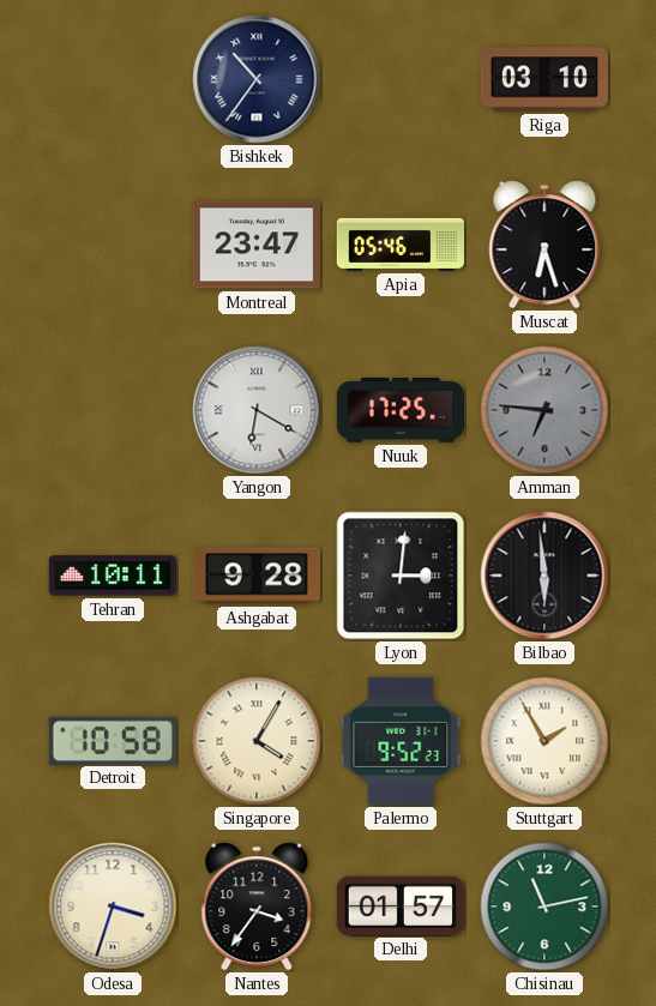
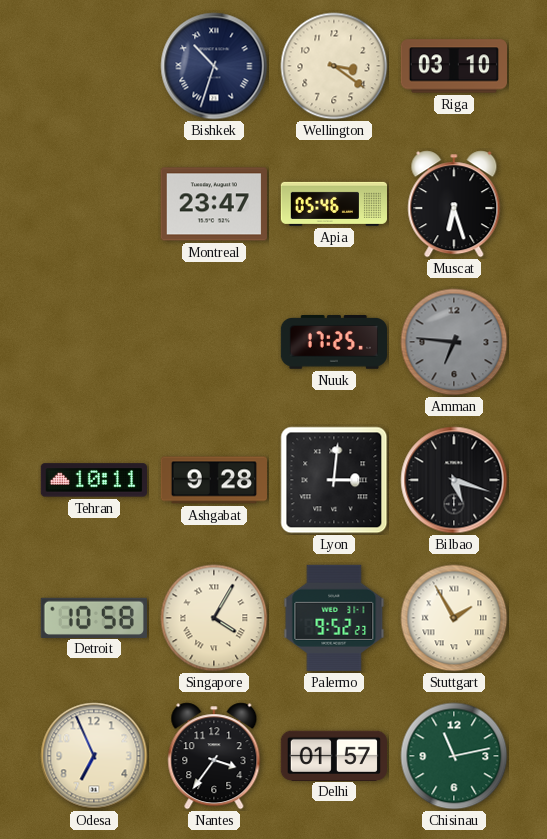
Bishkek: 10:36 -> 10:33 (214, 66)
Wellington: none -> 3:21 (334, 66)
Yangon: 6:20 -> none (257, 410)
Bilbao: 5:59 -> 5:18 (454, 480)
Odesa: 3:33 -> 6:56 (94, 756)
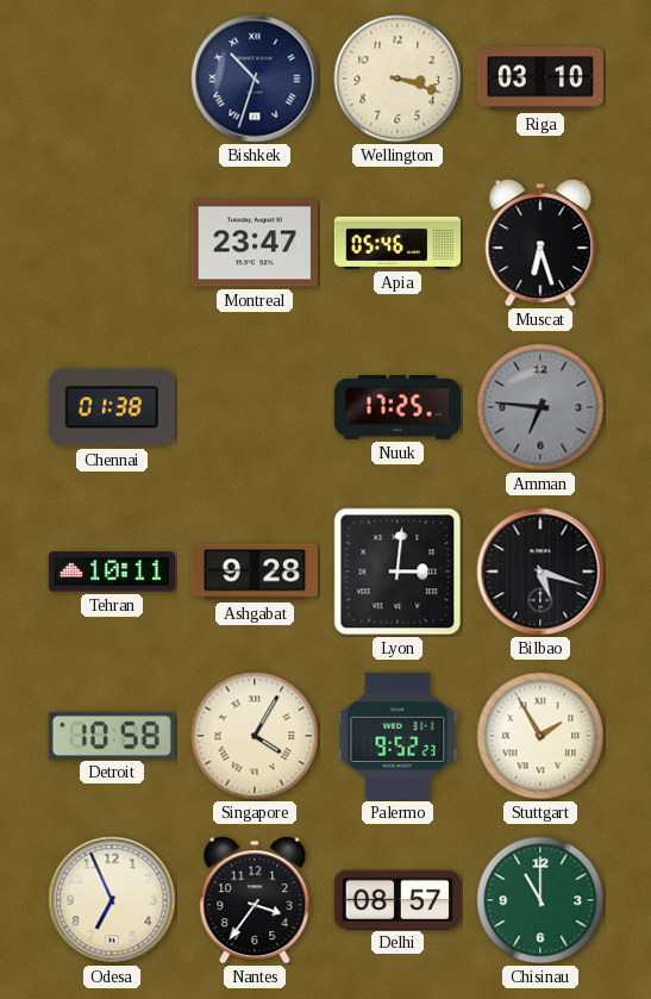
Wellington: 3:21 -> 3:18 (398, 79)
Chennai: none -> 01:38 (112, 407)
Delhi: 01:57 -> 08:57 (396, 899)
Chisinau: 11:13 -> 11:00 (540, 900)
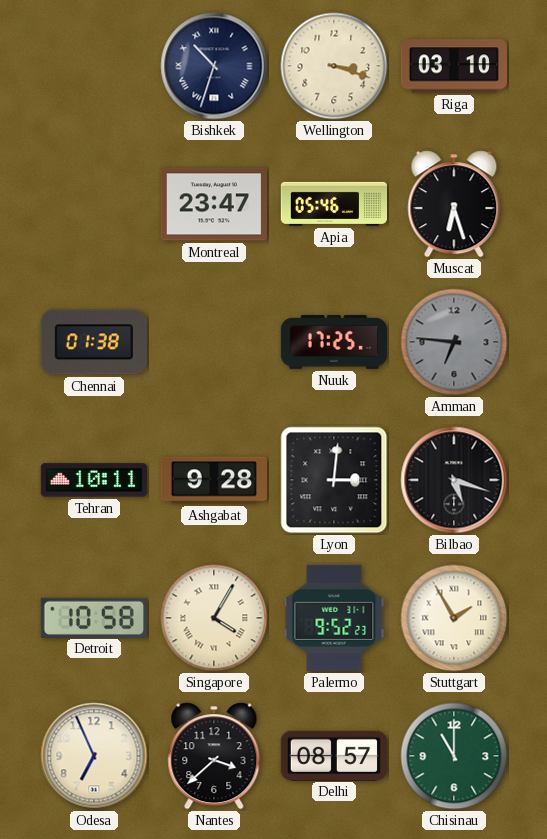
Nantes: 3:36 -> 3:38 (214, 756)
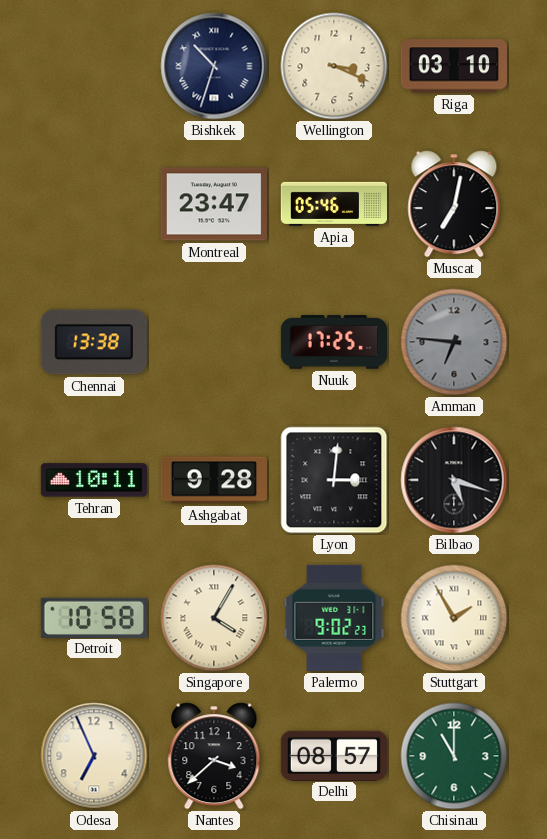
Wellington: 3:18 -> 3:19 (334, 66)
Muscat: 6:27 -> 7:02 (454, 204)
Chennai: 01:38 -> 13:38 (94, 342)
Palermo: 9:52 -> 9:02 (334, 618)
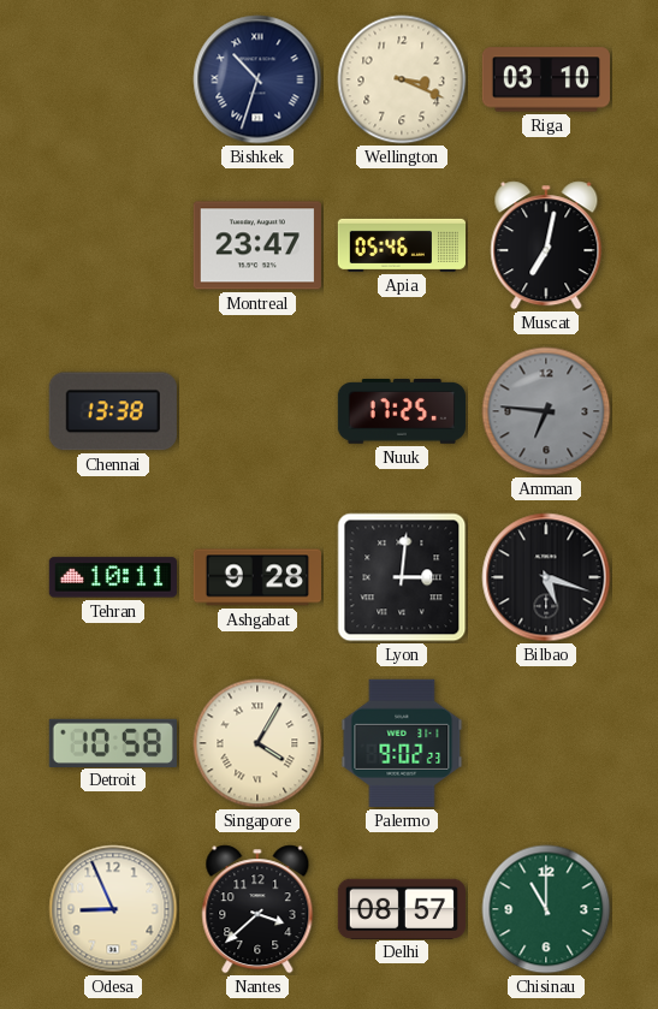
Stuttgart: 1:55 -> none (454, 618)
Odesa: 6:56 -> 8:56 (113, 909)
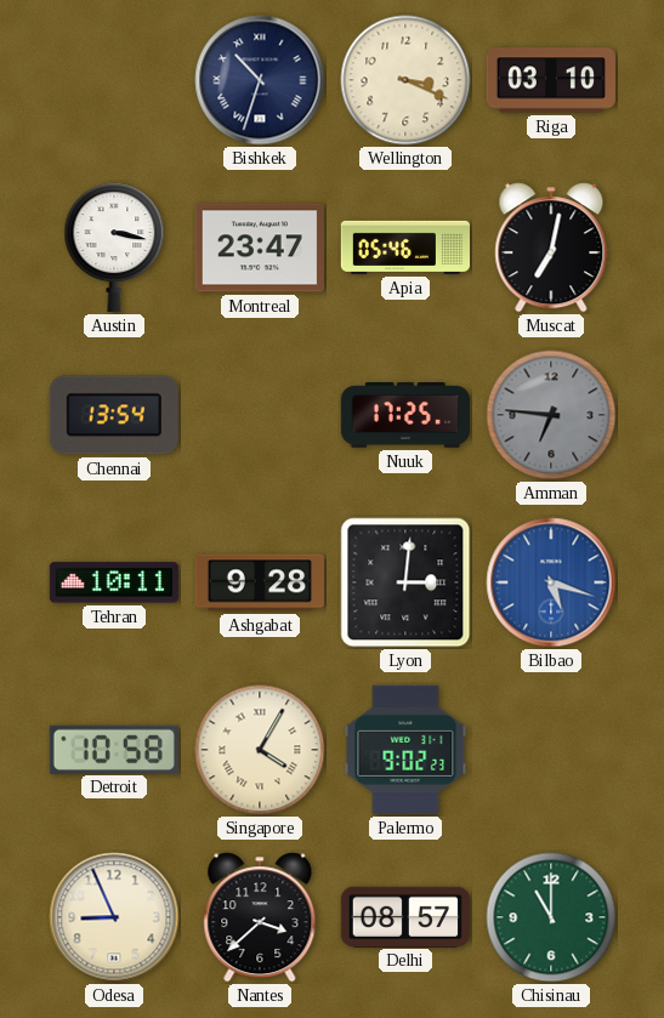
Austin: none -> 3:17 (114, 248)
Chennai: 13:38 -> 13:54 (114, 415)
Bilbao dial: black -> blue (551, 582)
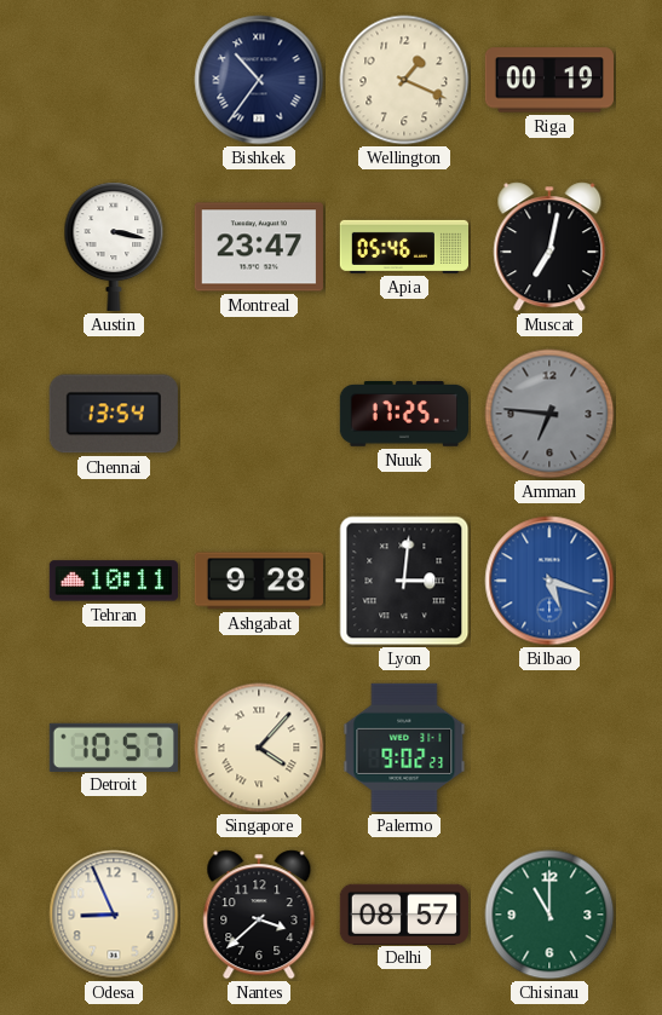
Bishkek: 10:33 -> 10:36 (259, 80)
Wellington: 3:19 -> 1:19 (404, 80)
Riga: 03:10 -> 00:19 (548, 80)
Detroit: 10:58 -> 10:57 (114, 746)
Singapore: 4:05 -> 4:07 (259, 748)
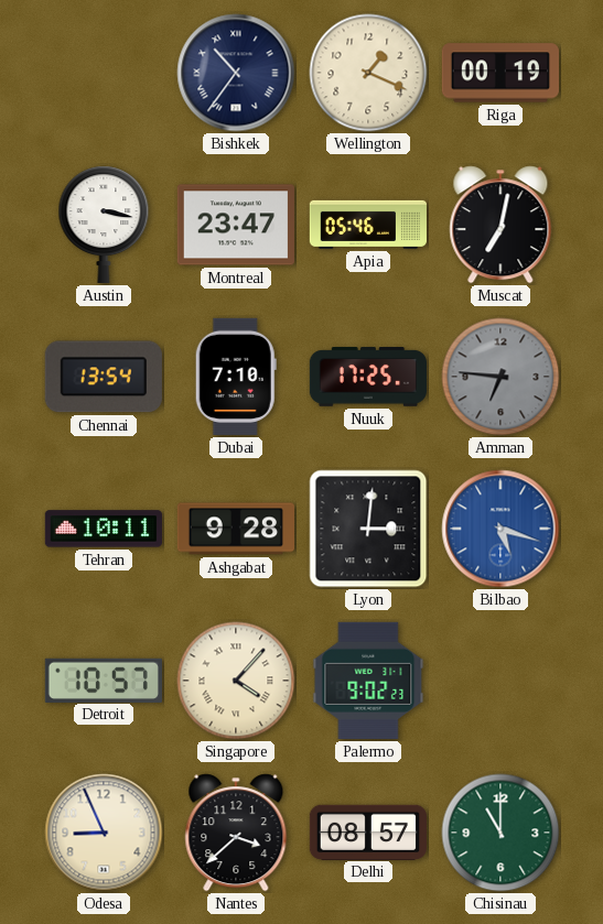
Dubai: none -> 7:10 (236, 377)
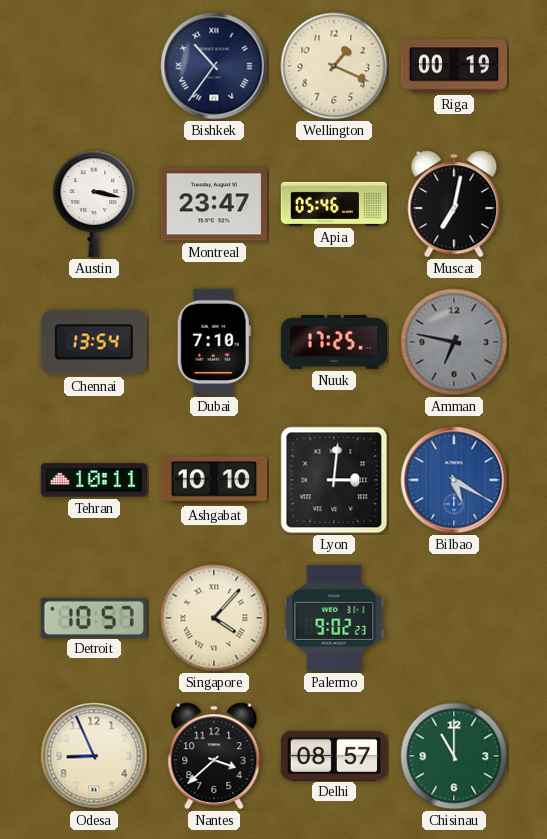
Amman: 6:46 -> 6:47 (454, 342)
Ashgabat: 9:28 -> 10:10 (213, 480)
Bilbao: 5:18 -> 5:20 (454, 480)
